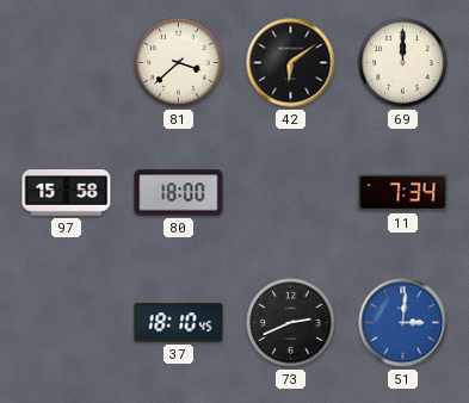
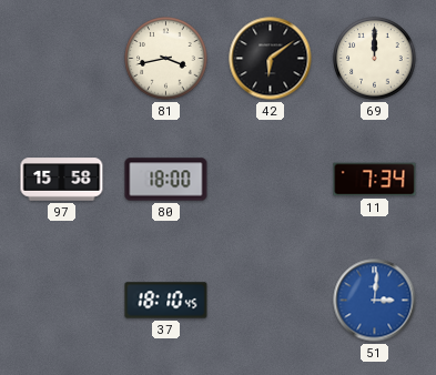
81: 3:38 -> 3:43 (166, 59)
73: 2:41 -> none (291, 323)
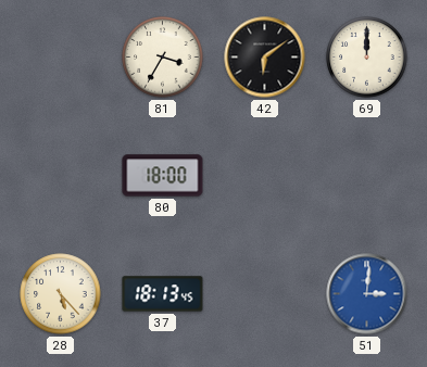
81: 3:43 -> 3:35 (163, 58)
97: 15:58 -> none (62, 180)
11: 7:34 -> none (375, 180)
28: none -> 5:23 (61, 294)
37: 18:10 -> 18:13 (163, 294)
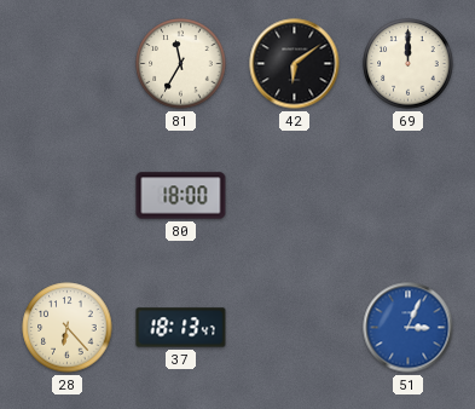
81: 3:35 -> 11:35 (181, 64)
28: 5:23 -> 6:23 (68, 328)
37: 18:13:45 -> 18:13:47 (181, 328)
51: 3:01 -> 3:04 (409, 328)
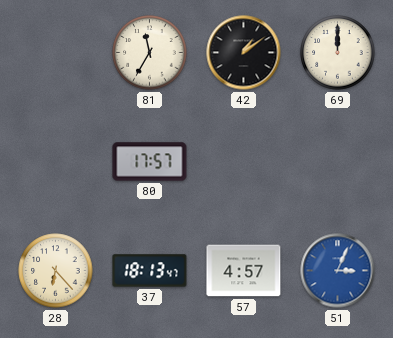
42: 6:09 -> 1:09 (244, 53)
80: 18:00 -> 17:57 (150, 162)
57: none -> 4:57 (244, 271)
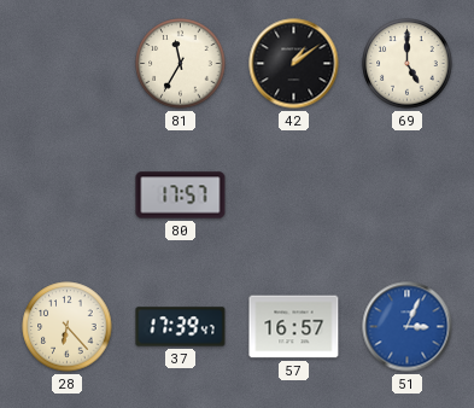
69: 12:00 -> 5:00 (408, 64)
37: 18:13 -> 17:39 (181, 327)
57: 4:57 -> 16:57 (294, 327)
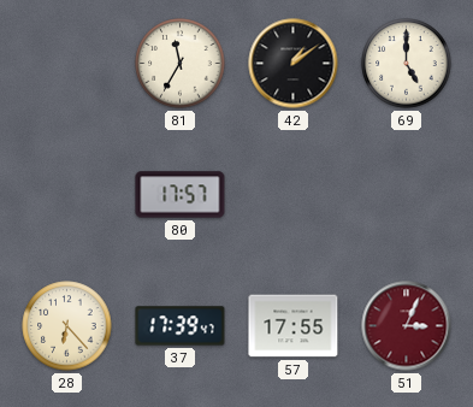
57: 16:57 -> 17:55 (294, 326)
51 dial: blue -> burgundy (407, 326)
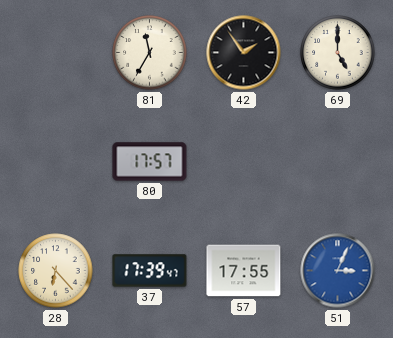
42: 1:09 -> 1:54 (244, 53)
51 dial: burgundy -> blue (338, 271)
